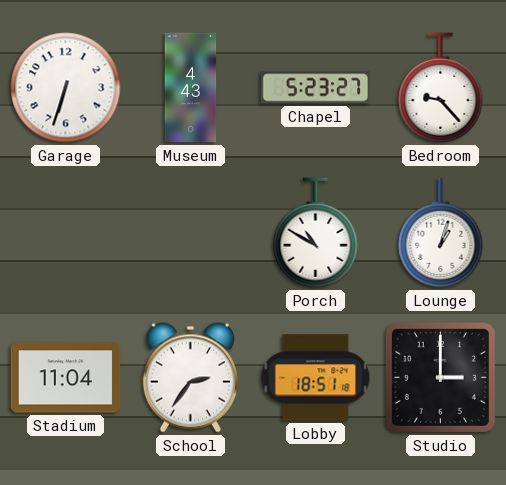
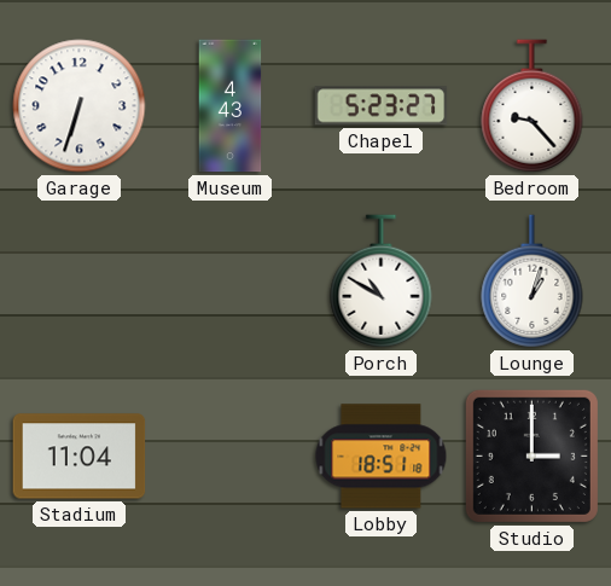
School: 2:36 -> none (190, 378)
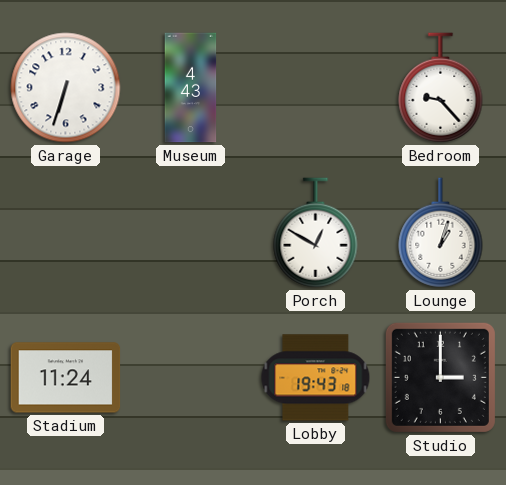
Chapel: 5:23 -> none (382, 106)
Porch: 10:50 -> 12:50 (316, 233)
Stadium: 11:04 -> 11:24 (66, 378)
Lobby: 18:51 -> 19:43 (316, 378)
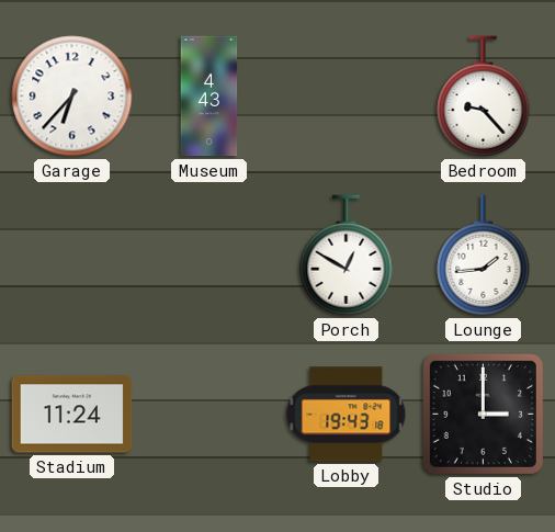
Garage: 6:33 -> 6:37 (72, 97)
Lounge: 1:03 -> 1:44 (484, 256)
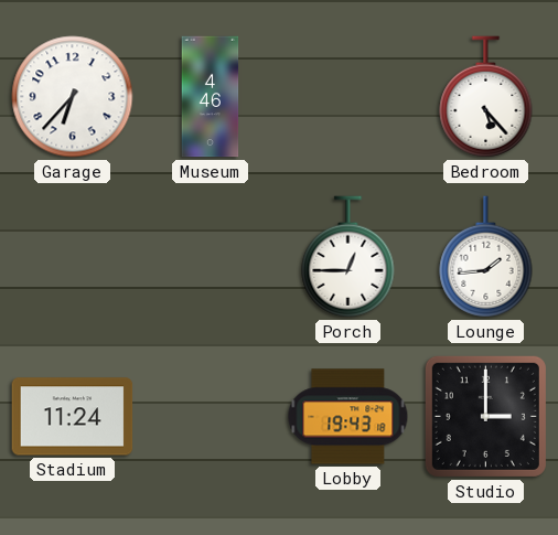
Museum: 4:43 -> 4:46 (211, 97)
Bedroom: 9:23 -> 5:23 (486, 97)
Porch: 12:50 -> 12:45 (348, 257)
